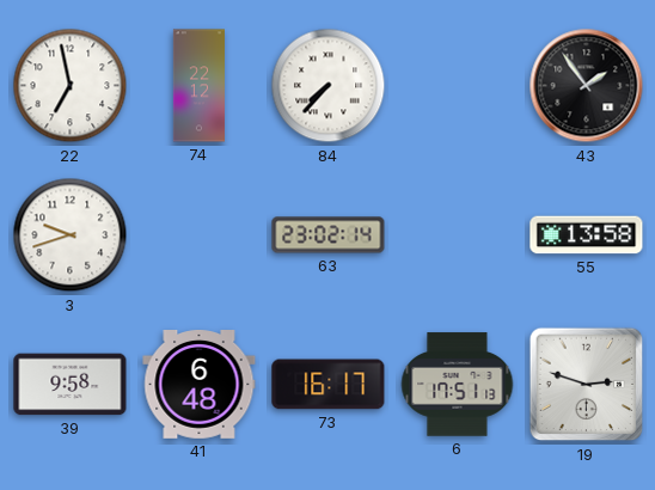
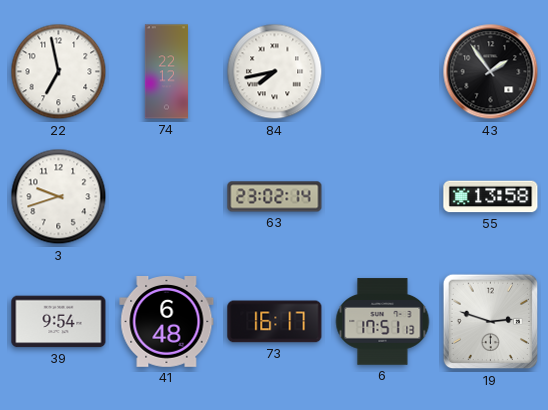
84: 7:37 -> 7:43 (275, 72)
39: 9:58 -> 9:54 (59, 322)
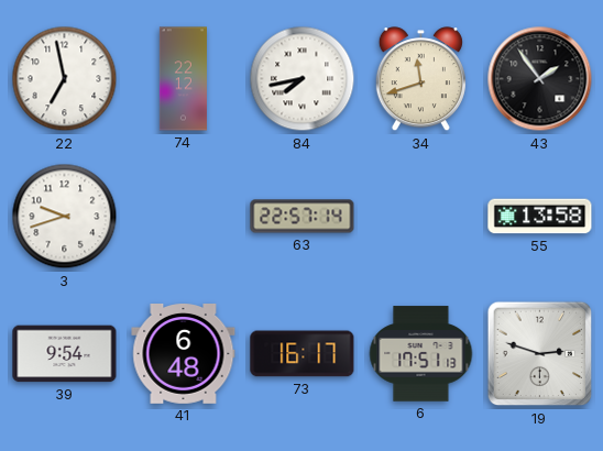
34: none -> 11:42 (420, 79)
63: 23:02 -> 22:57 (303, 217)
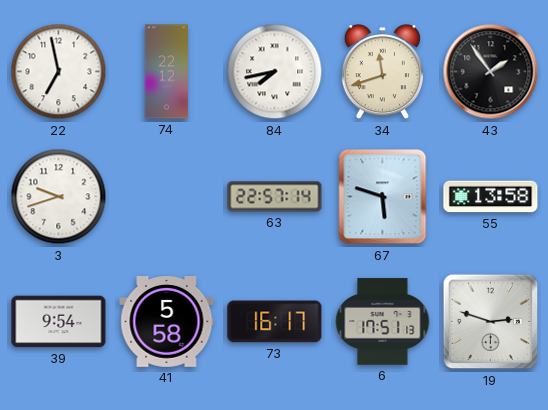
67: none -> 5:48 (383, 197)
41: 6:48 -> 5:58 (167, 322)
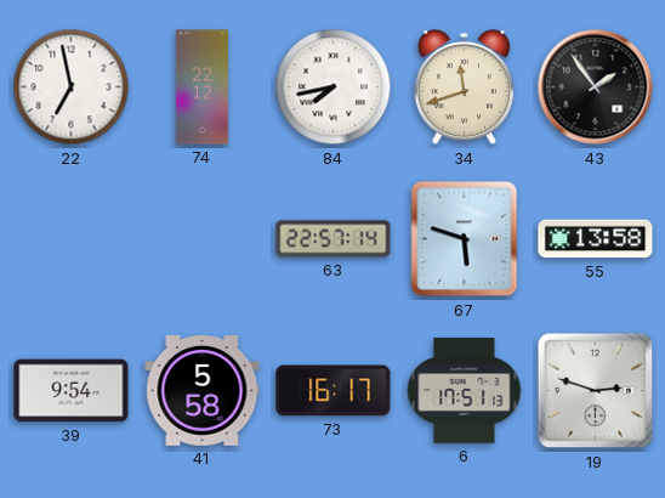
3: 9:42 -> none (59, 197)
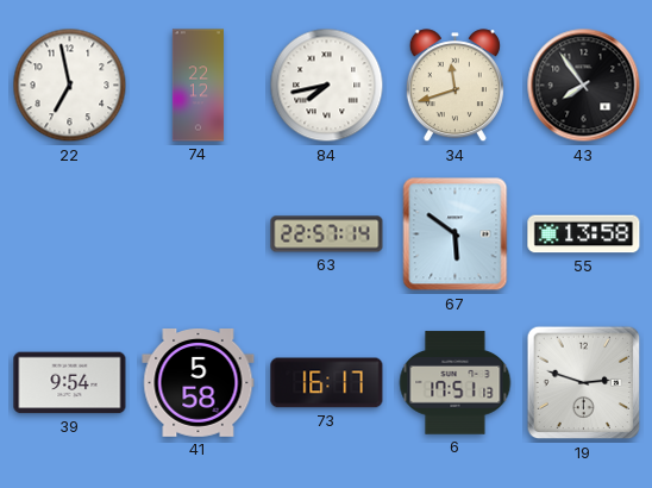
43: 1:54 -> 7:54 (584, 86)
67: 5:48 -> 5:51 (456, 234)
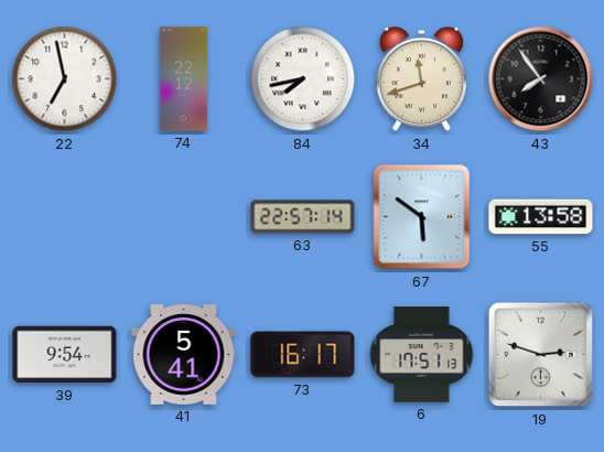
41: 5:58 -> 5:41 (184, 355)
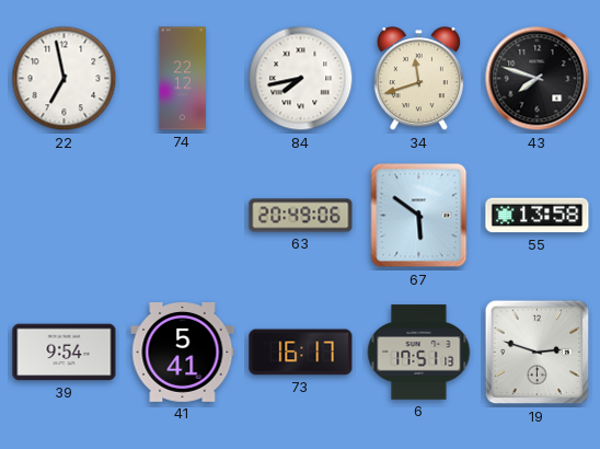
43: 7:54 -> 7:48 (538, 79)
63: 22:57 -> 20:49 (301, 216)
